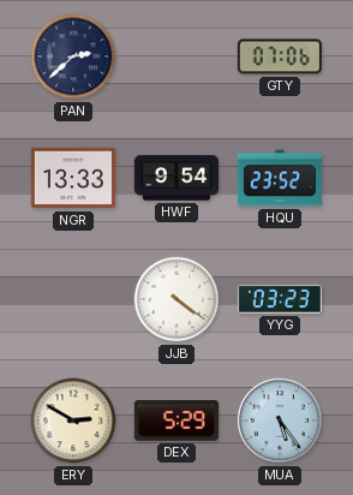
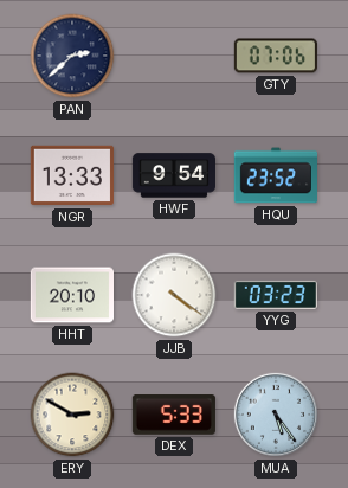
HHT: none -> 20:10 (71, 295)
DEX: 5:29 -> 5:33 (174, 416)
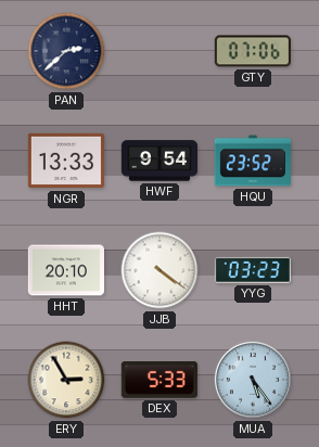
ERY: 2:50 -> 2:55 (66, 380)
